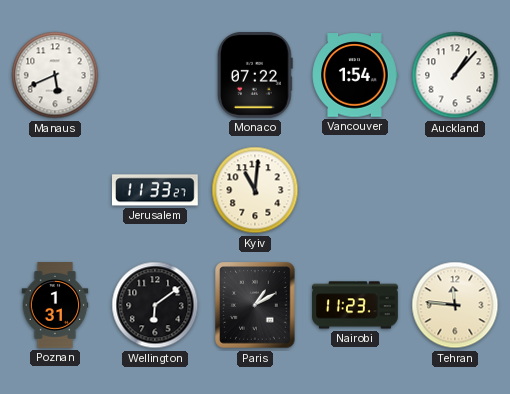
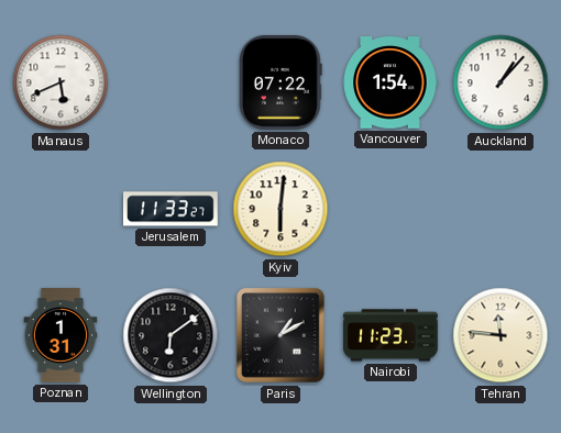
Kyiv: 11:01 -> 6:01 (280, 209)
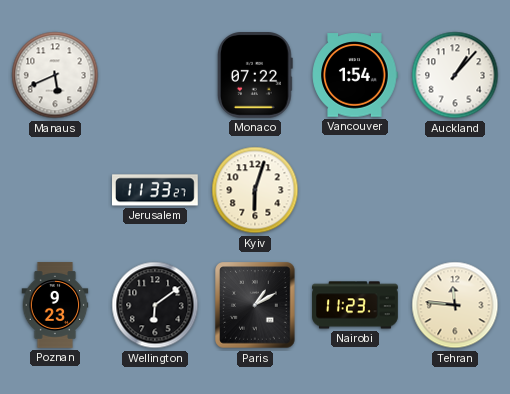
Kyiv: 6:01 -> 6:03 (255, 190)
Poznan: 1:31 -> 9:23 (55, 305)
